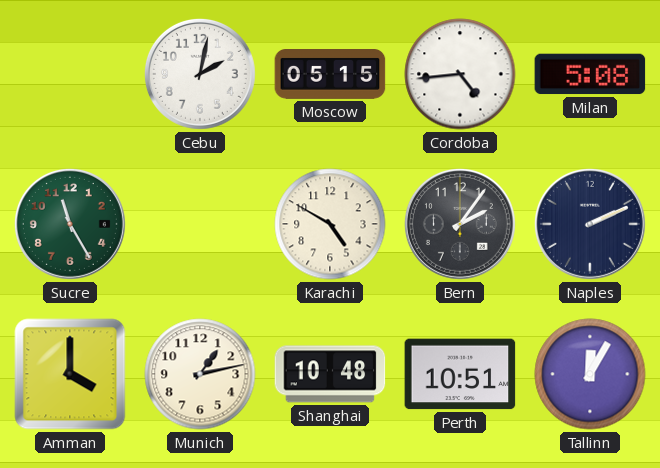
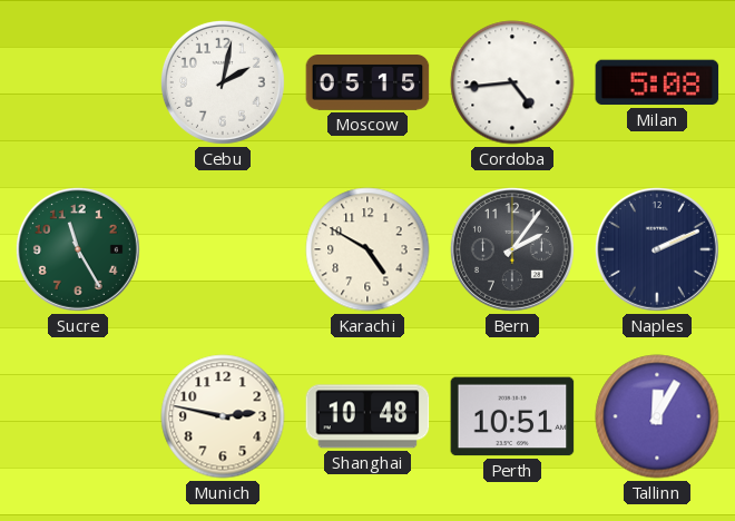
Amman: 4:00 -> none (70, 374)
Munich: 1:13 -> 2:47 (223, 416)
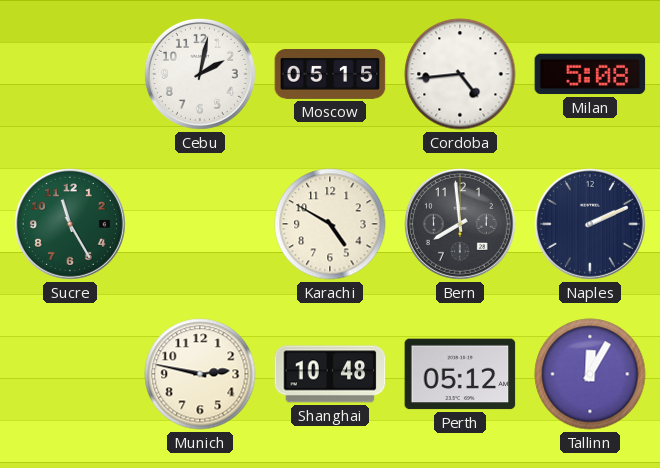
Bern: 2:06 -> 7:59 (460, 224)
Perth: 10:51 -> 05:12 (460, 374)
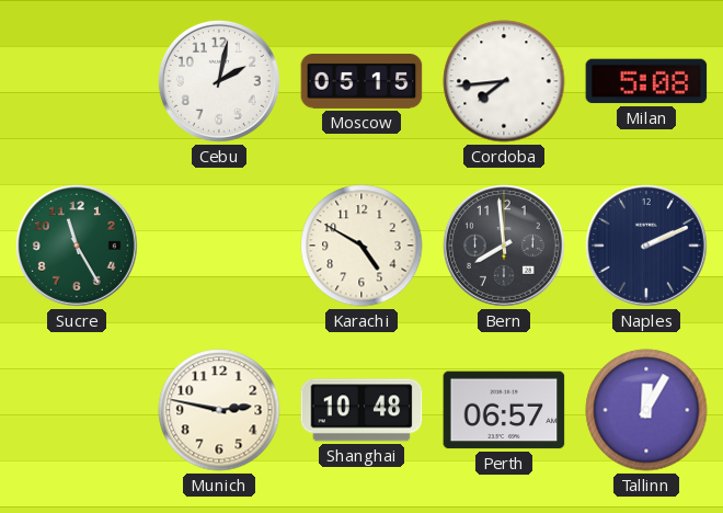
Cordoba: 4:44 -> 7:44 (504, 81)
Perth: 05:12 -> 06:57 (504, 410)
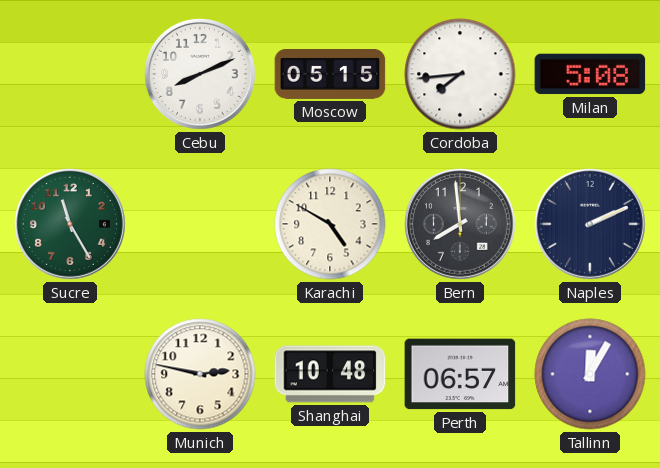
Cebu: 2:02 -> 8:11 (200, 74)
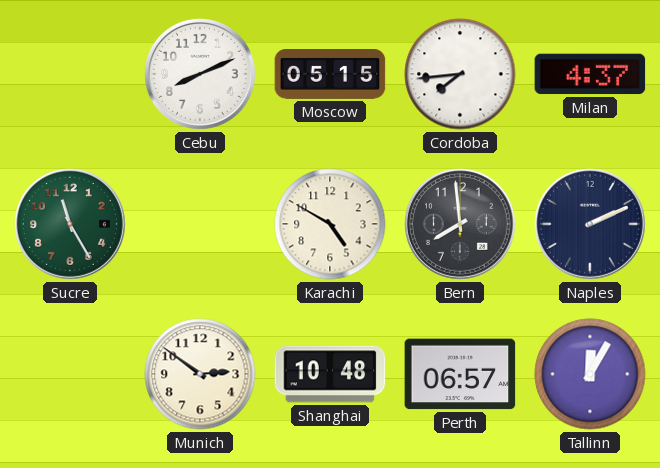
Milan: 5:08 -> 4:37 (590, 74)
Munich: 2:47 -> 2:51 (200, 374)
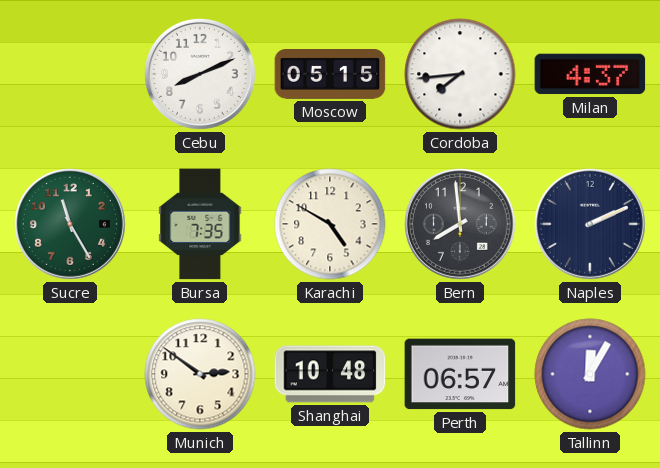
Bursa: none -> 7:35 (200, 224)
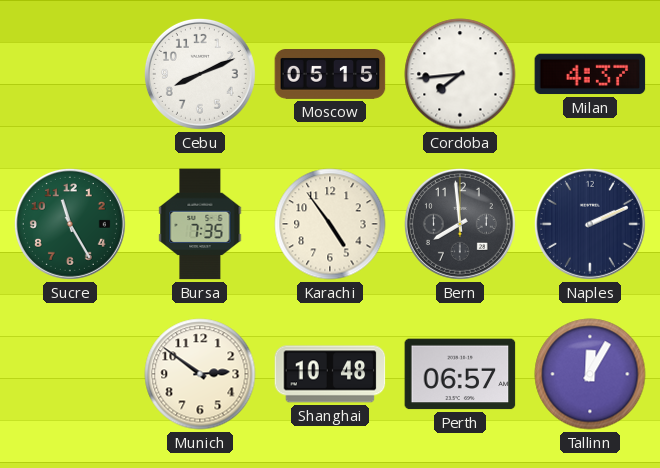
Karachi: 4:50 -> 4:54 (330, 224)
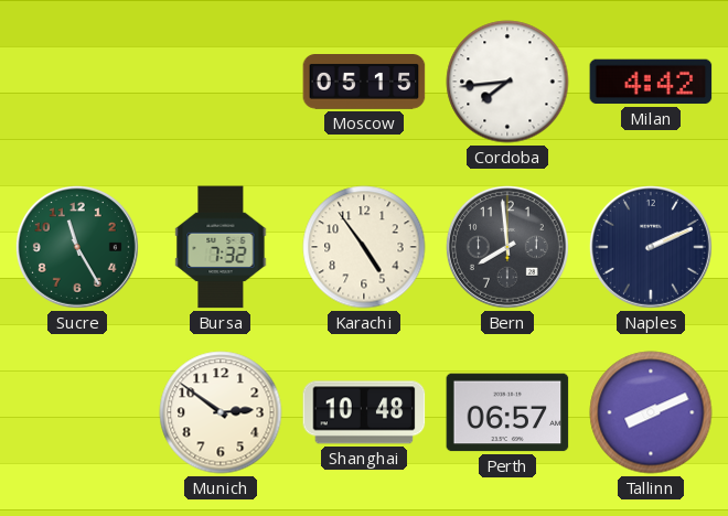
Cebu: 8:11 -> none (200, 74)
Milan: 4:37 -> 4:42 (651, 82)
Bursa: 7:35 -> 7:32 (221, 247)
Tallinn: 12:05 -> 8:11 (651, 412)
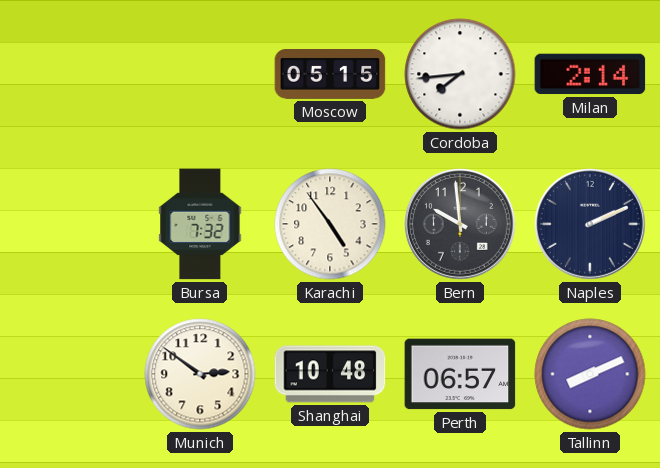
Milan: 4:42 -> 2:14 (590, 74)
Sucre: 11:25 -> none (77, 247)
Bern: 7:59 -> 9:59 (460, 224)
